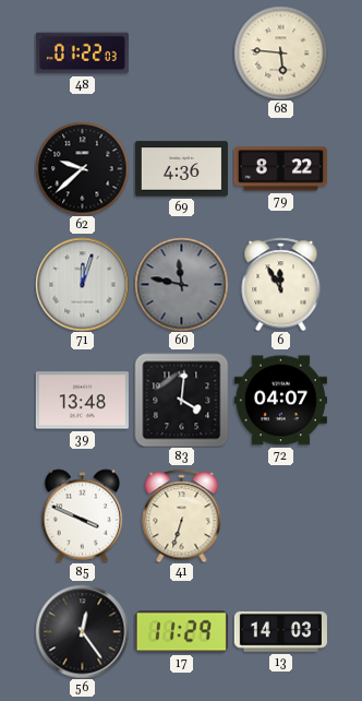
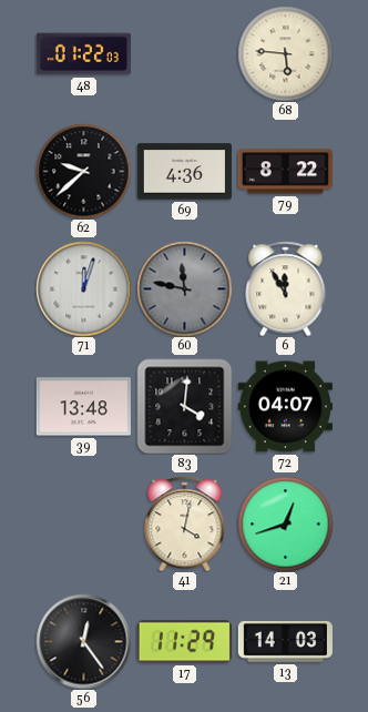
85: 3:49 -> none (83, 515)
41: 6:33 -> 4:02 (185, 523)
21: none -> 12:42 (285, 523)
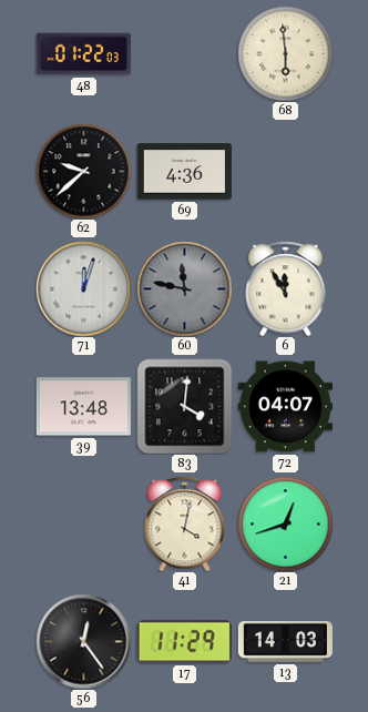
68: 5:46 -> 5:59 (285, 53)
79: 8:22 -> none (285, 172)
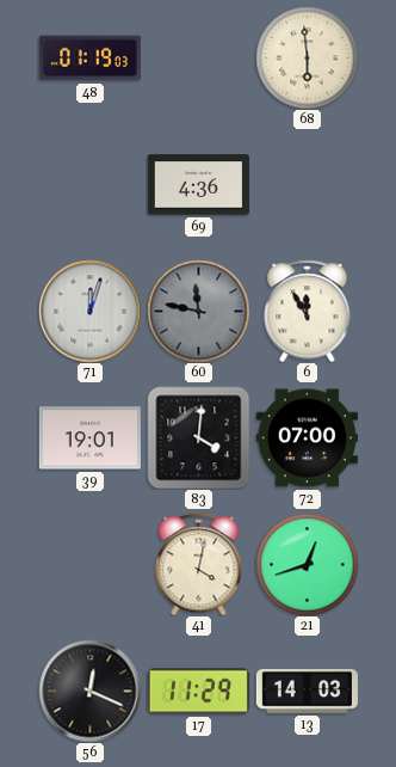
48: 01:22 -> 01:19 (89, 59)
62: 9:38 -> none (83, 171)
39: 13:48 -> 19:01 (89, 438)
72: 04:07 -> 07:00 (307, 438)
56: 12:24 -> 12:19 (89, 691)
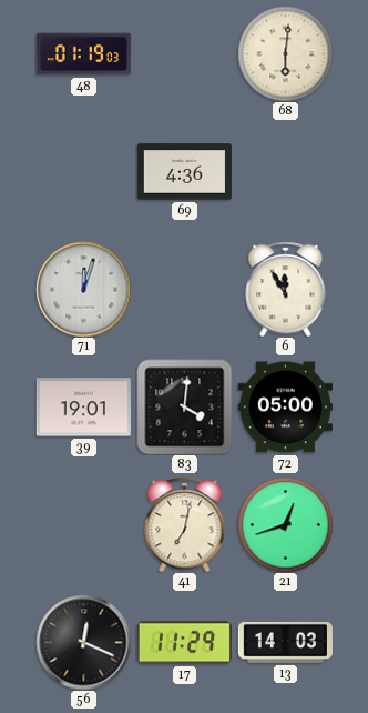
68: 5:59 -> 6:01 (285, 53)
60: 11:47 -> none (198, 311)
72: 07:00 -> 05:00 (285, 408)
41: 4:02 -> 7:02 (185, 524)
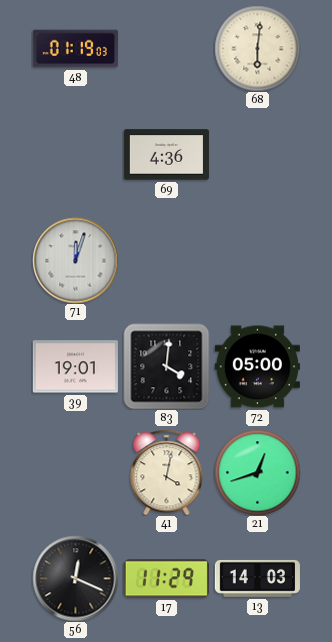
6: 11:55 -> none (286, 289)
41: 7:02 -> 4:02 (167, 472)
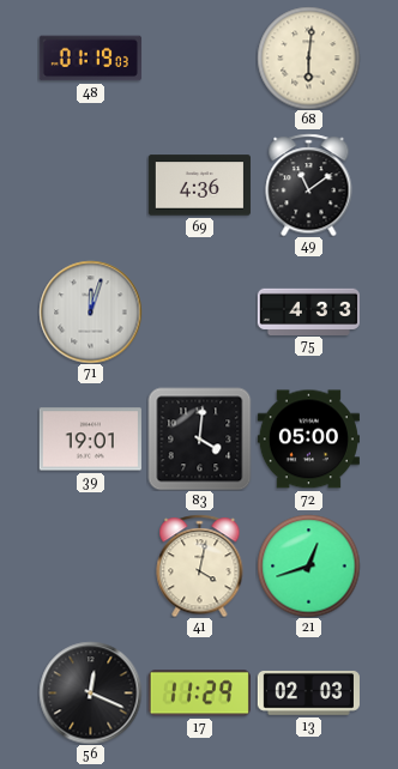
49: none -> 11:09 (309, 184)
75: none -> 4:33 (308, 311)
13: 14:03 -> 02:03 (308, 694)
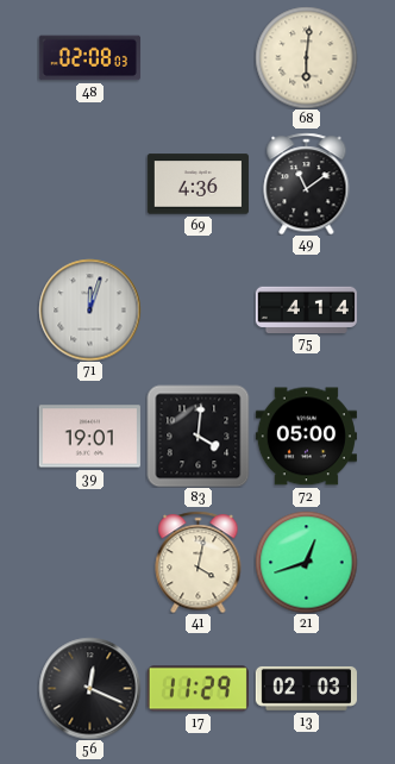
48: 01:19 -> 02:08 (89, 58)
75: 4:33 -> 4:14 (306, 309)
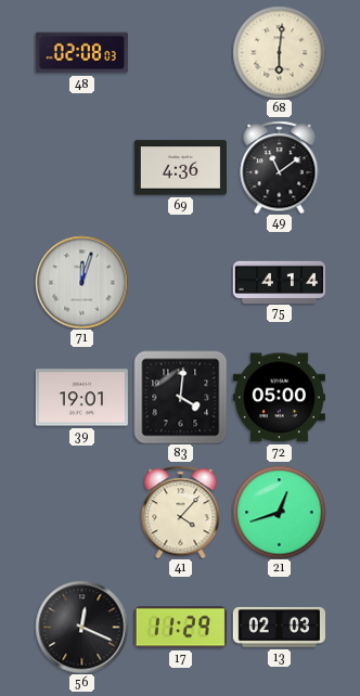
41: 4:02 -> 4:07 (181, 512)
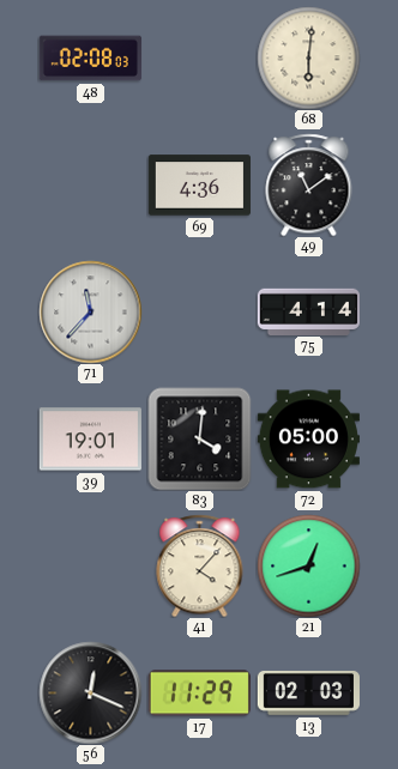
71: 12:03 -> 11:37 (90, 311)
